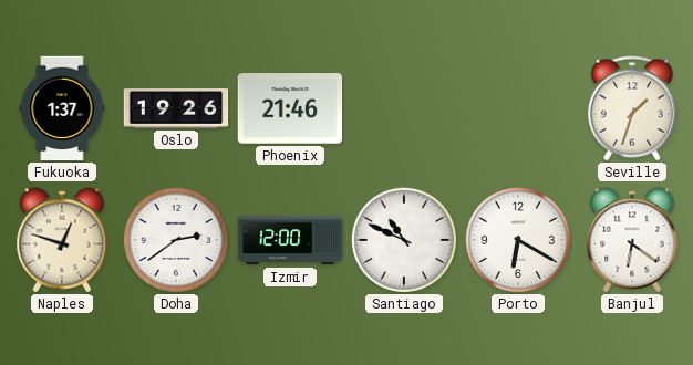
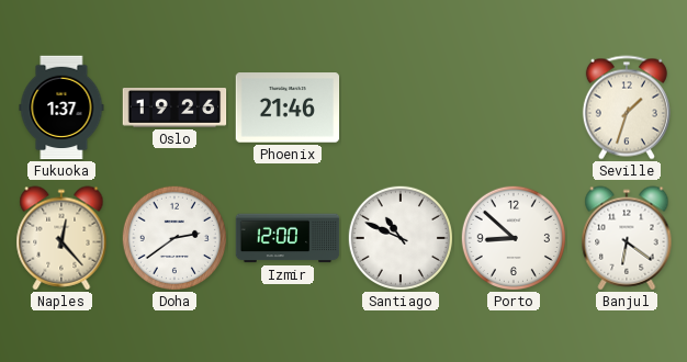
Naples: 12:48 -> 12:23 (61, 238)
Porto: 6:20 -> 8:52 (514, 238)
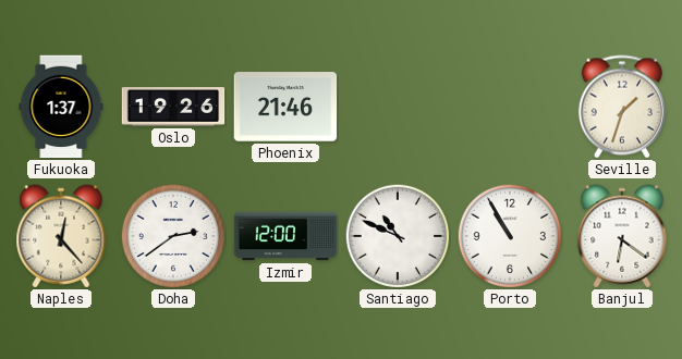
Porto: 8:52 -> 10:55 (510, 236)
